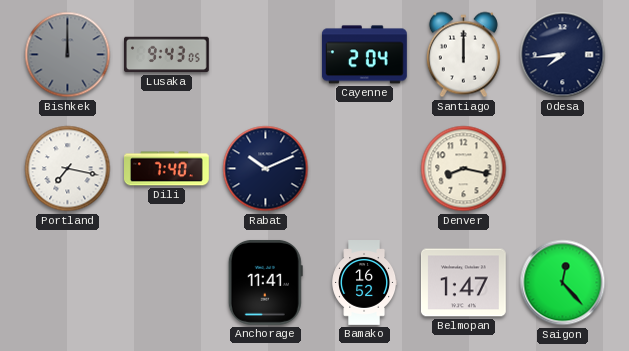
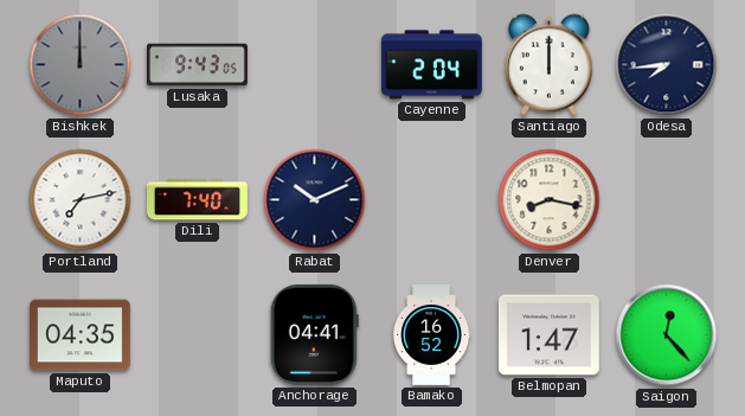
Portland: 7:17 -> 7:13 (81, 200)
Maputo: none -> 04:35 (81, 335)
Anchorage: 11:41 -> 04:41 (314, 334)
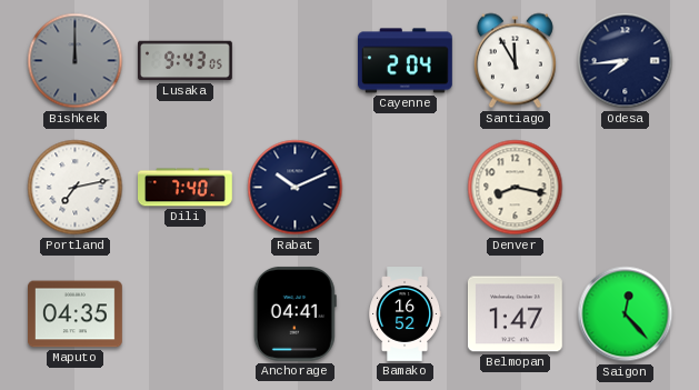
Santiago: 12:00 -> 11:55 (515, 61)
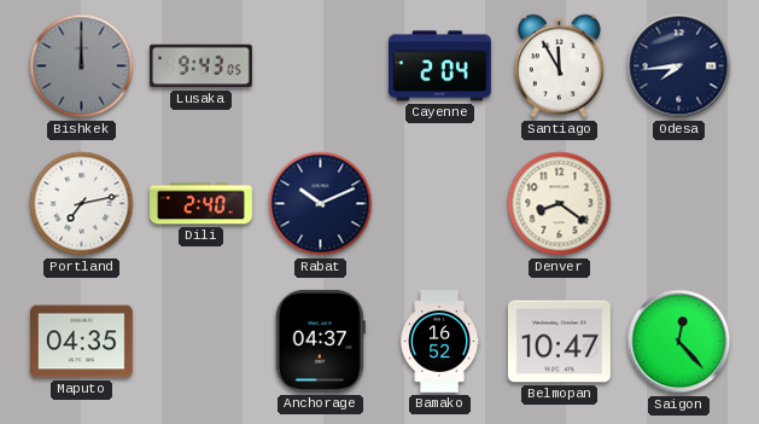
Dili: 7:40 -> 2:40 (202, 204)
Denver: 8:17 -> 8:21 (560, 204)
Anchorage: 04:41 -> 04:37 (320, 341)
Belmopan: 1:47 -> 10:47 (560, 342)
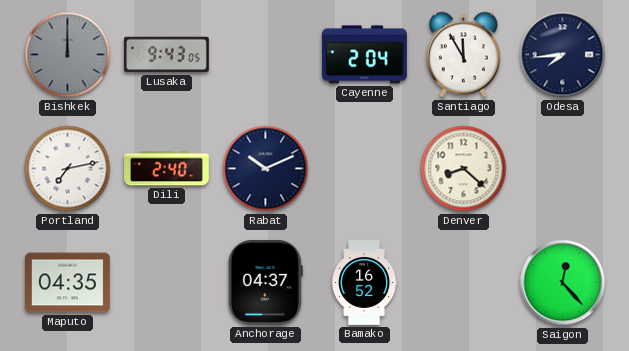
Denver: 8:21 -> 8:22 (464, 169)
Belmopan: 10:47 -> none (560, 342)
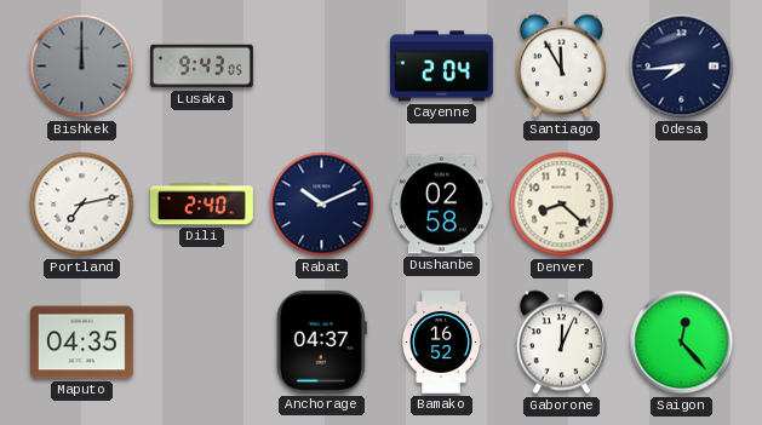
Dushanbe: none -> 02:58 (442, 205)
Gaborone: none -> 12:04 (561, 343)
